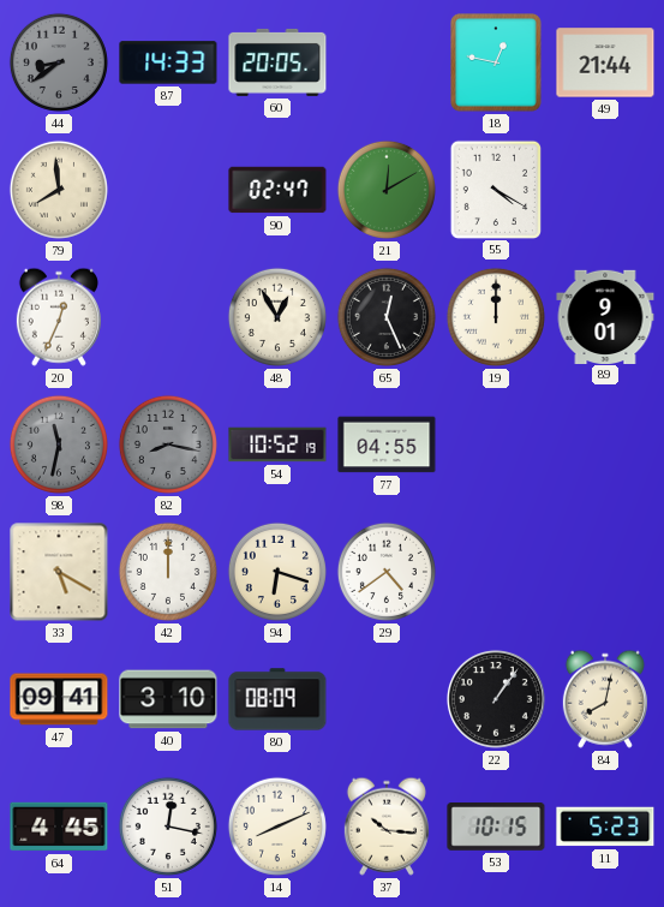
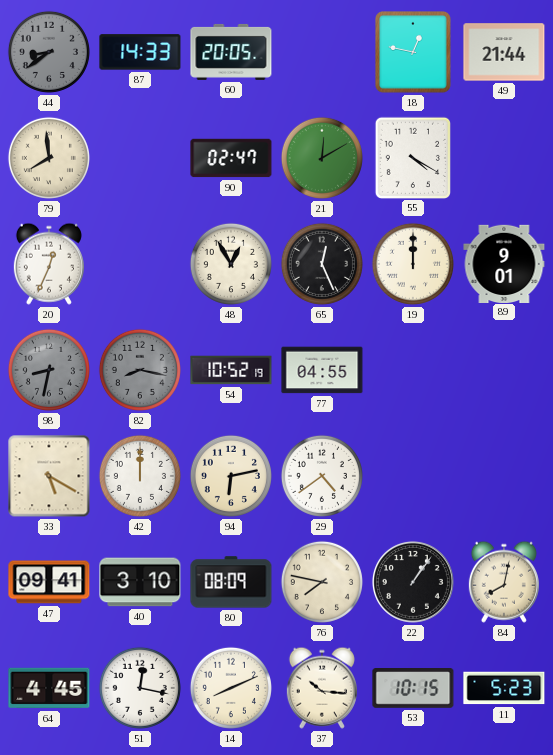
98: 11:32 -> 8:32 (49, 370)
94: 6:18 -> 6:13 (231, 476)
76: none -> 7:47 (322, 582)
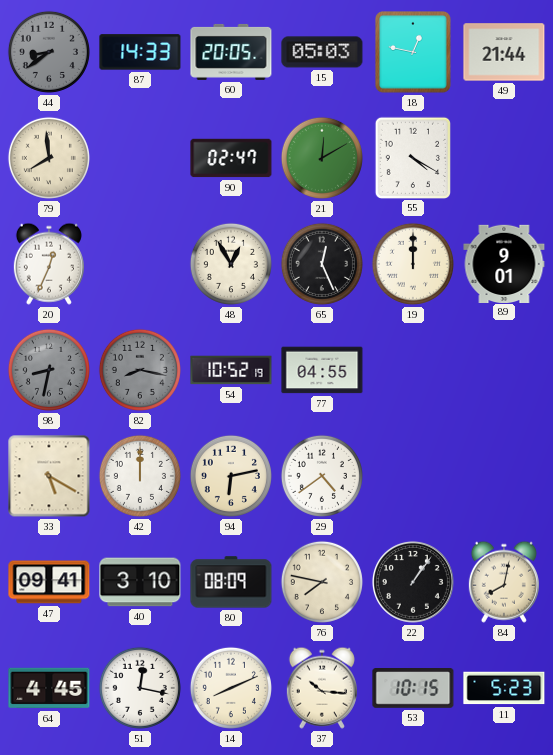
15: none -> 05:03 (322, 52)
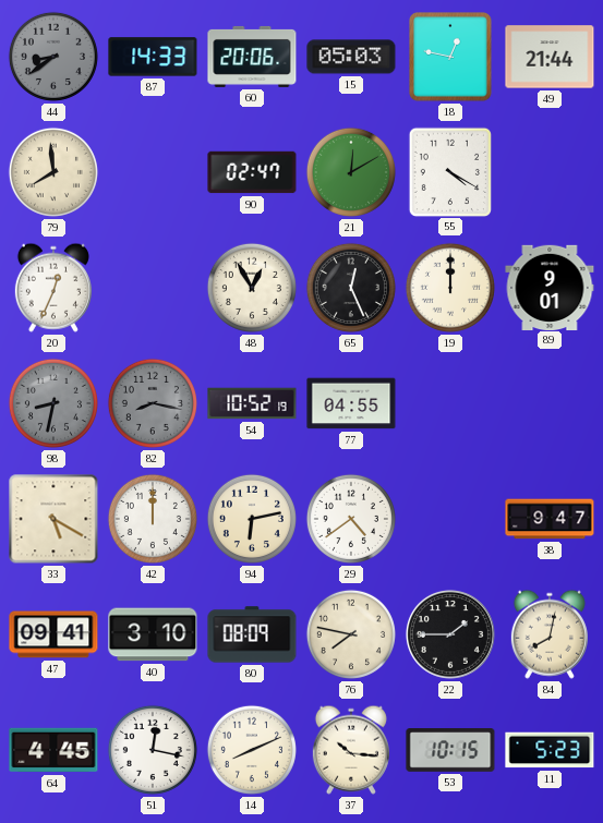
60: 20:05 -> 20:06 (252, 57)
38: none -> 9:47 (550, 519)
22: 1:06 -> 1:45 (450, 634)
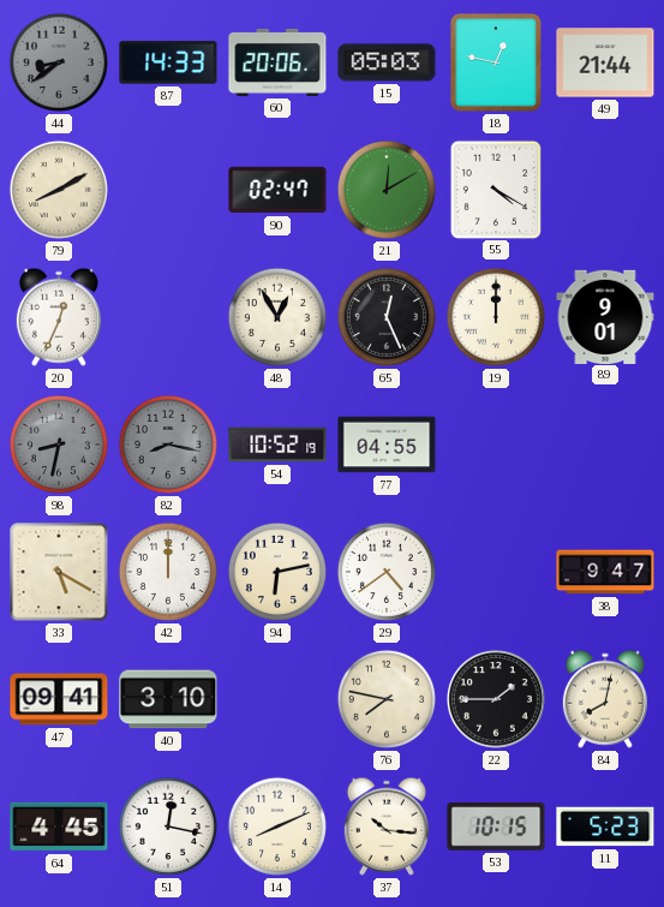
79: 7:59 -> 8:10 (59, 190)
80: 08:09 -> none (252, 634)
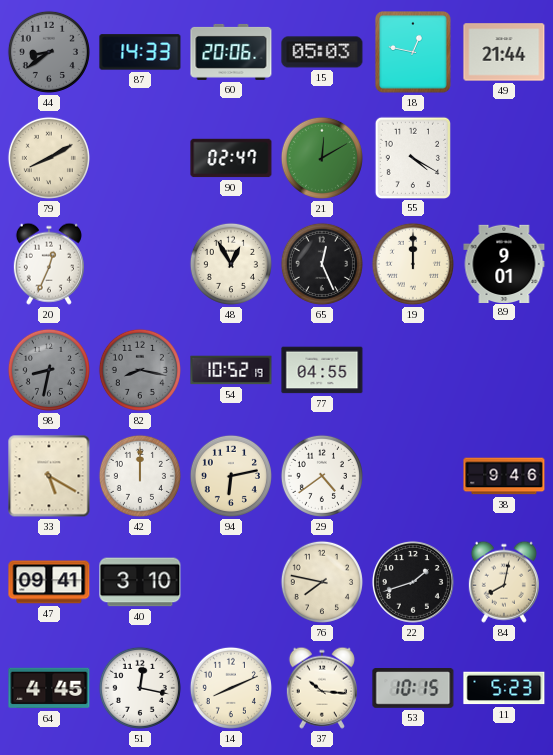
38: 9:47 -> 9:46 (504, 476)
22: 1:45 -> 1:42 (413, 582)
